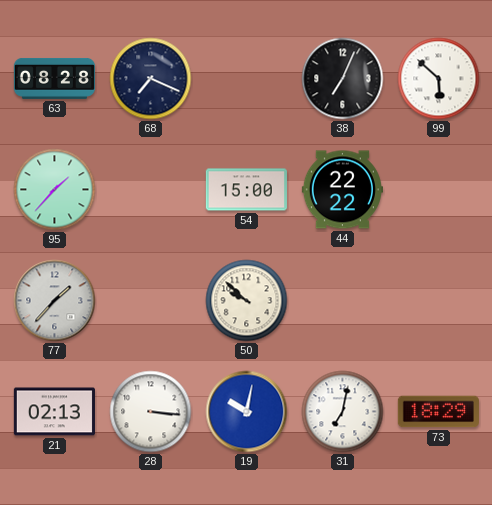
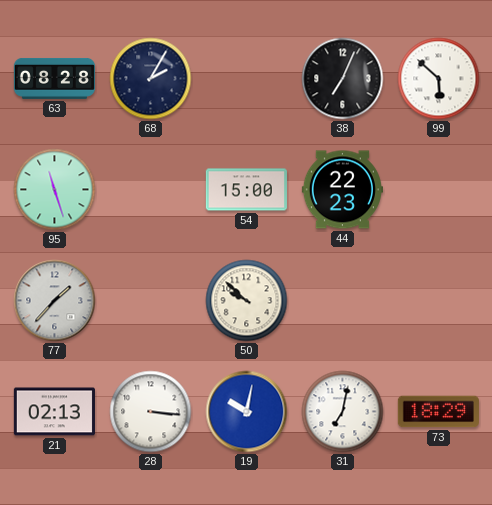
68: 7:19 -> 2:05 (151, 79)
95: 1:37 -> 11:27 (55, 190)
44: 22:22 -> 22:23 (342, 190)
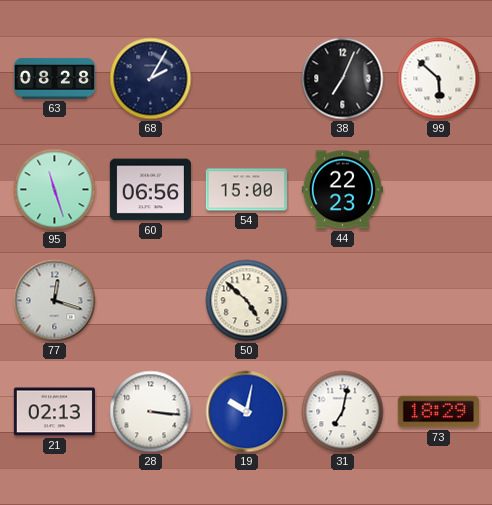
60: none -> 06:56 (150, 190)
77: 1:37 -> 12:18 (55, 301)
50: 9:52 -> 4:52 (247, 301)
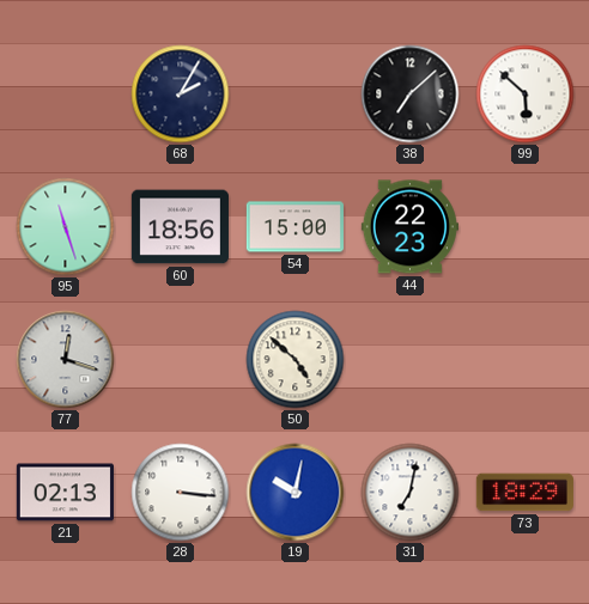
63: 08:28 -> none (54, 78)
38: 7:04 -> 7:08 (411, 94)
60: 06:56 -> 18:56 (180, 227)
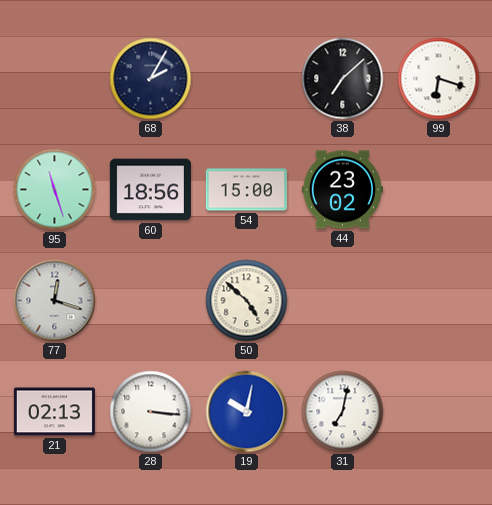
99: 5:52 -> 6:18 (439, 79)
44: 22:23 -> 23:02 (342, 190)
73: 18:29 -> none (524, 493)
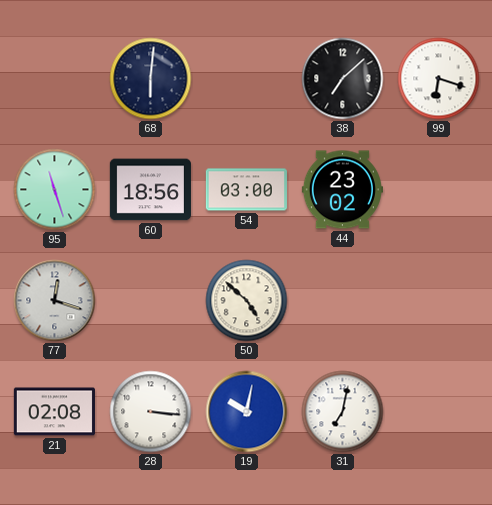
68: 2:05 -> 6:01 (151, 79)
54: 15:00 -> 03:00 (246, 190)
21: 02:13 -> 02:08 (54, 412)
